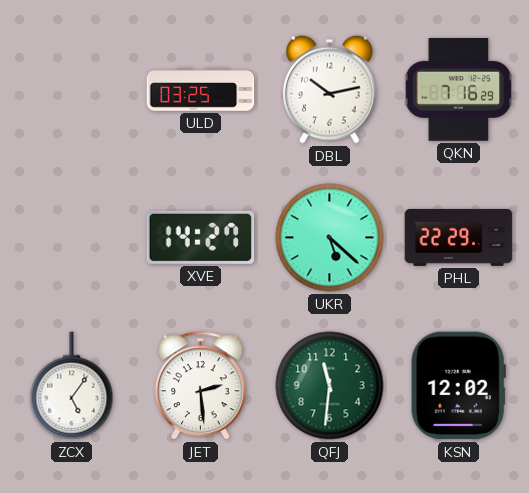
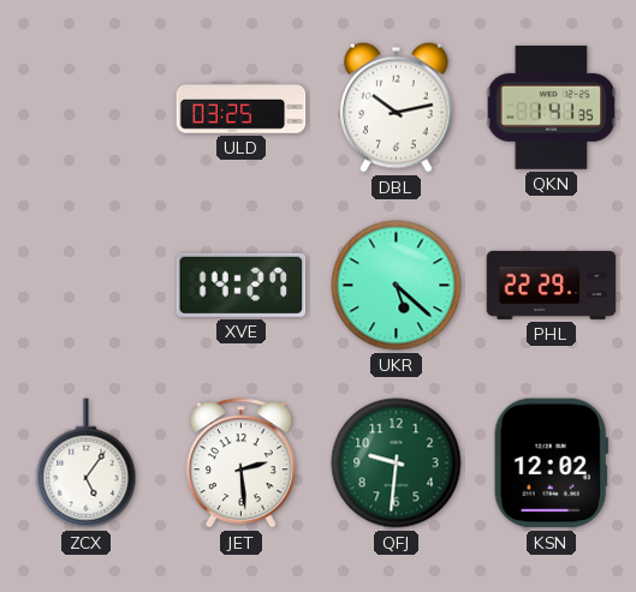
QKN: 7:16 -> 1:41 (552, 108)
QFJ: 11:31 -> 9:31 (397, 464)
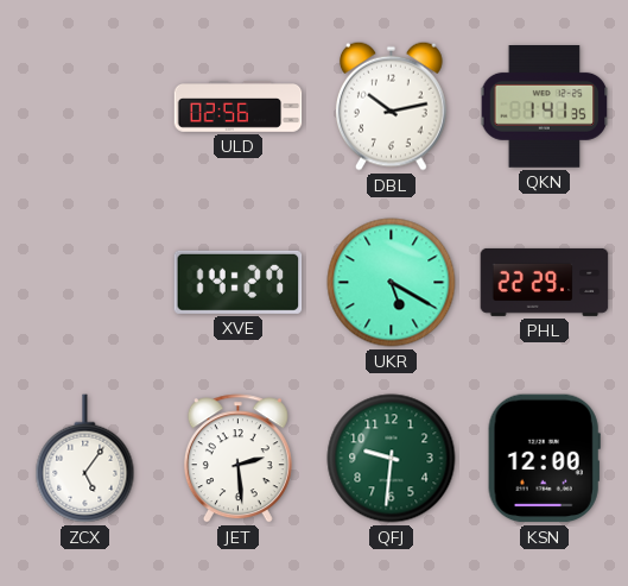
ULD: 03:25 -> 02:56 (239, 107)
UKR: 5:22 -> 5:20 (392, 283)
KSN: 12:02 -> 12:00 (544, 459)
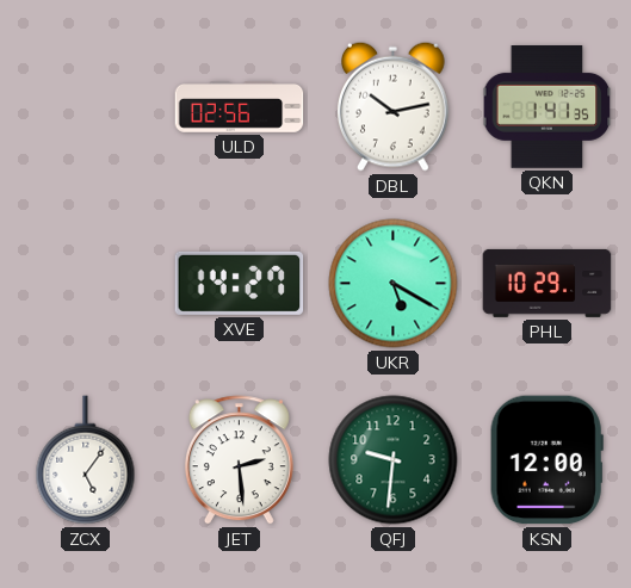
PHL: 22:29 -> 10:29 (548, 283)
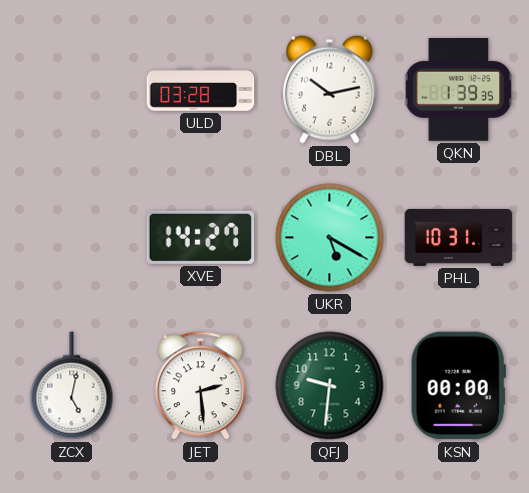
ULD: 02:56 -> 03:28 (201, 90)
QKN: 1:41 -> 1:39 (459, 90)
PHL: 10:29 -> 10:31 (459, 237)
ZCX: 5:06 -> 5:02 (72, 386)
KSN: 12:00 -> 00:00 (458, 386)
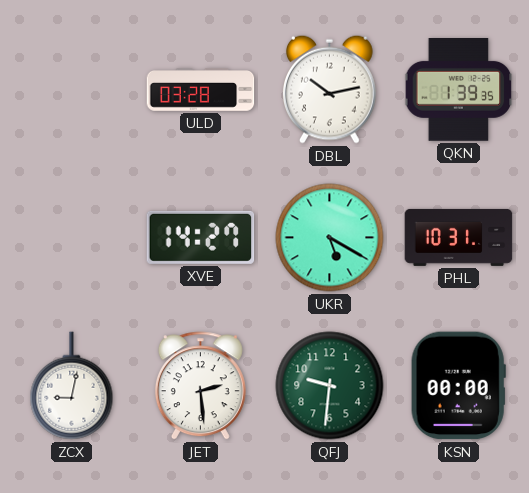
ZCX: 5:02 -> 9:02 (72, 386)
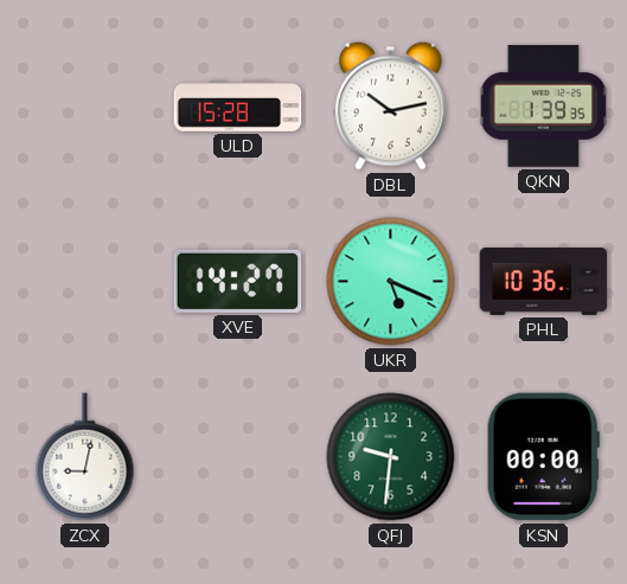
ULD: 03:28 -> 15:28 (238, 107)
UKR: 5:20 -> 5:19 (391, 282)
PHL: 10:31 -> 10:36 (544, 281)
JET: 2:29 -> none (200, 386)
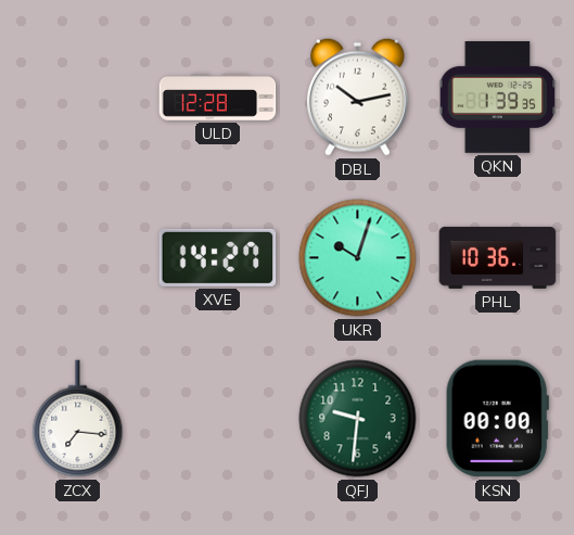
ULD: 15:28 -> 12:28 (218, 98)
UKR: 5:19 -> 10:03 (358, 258)
ZCX: 9:02 -> 7:16 (78, 419)
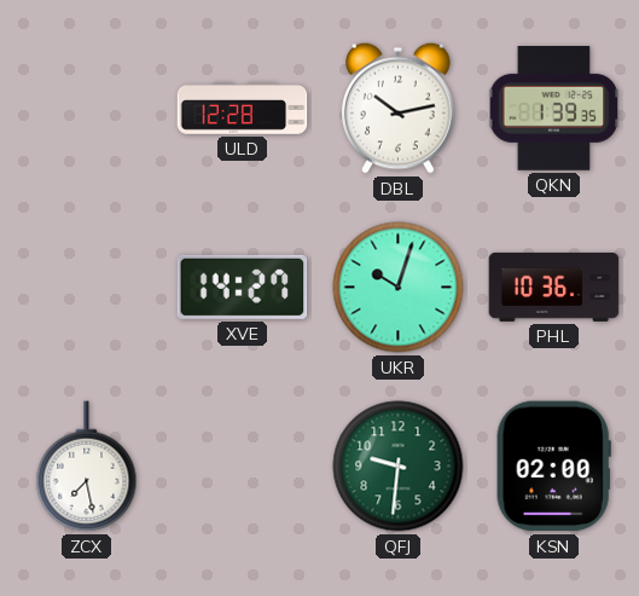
ZCX: 7:16 -> 7:28 (87, 467)
KSN: 00:00 -> 02:00 (553, 467)
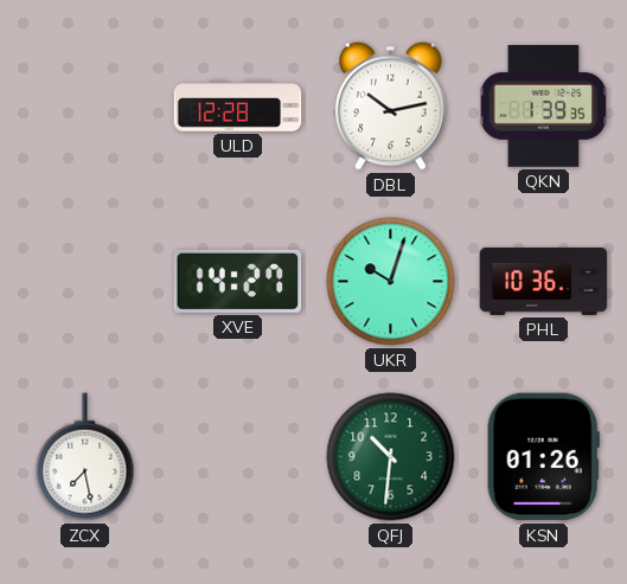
QFJ: 9:31 -> 10:31 (391, 457)
KSN: 02:00 -> 01:26 (543, 457)
